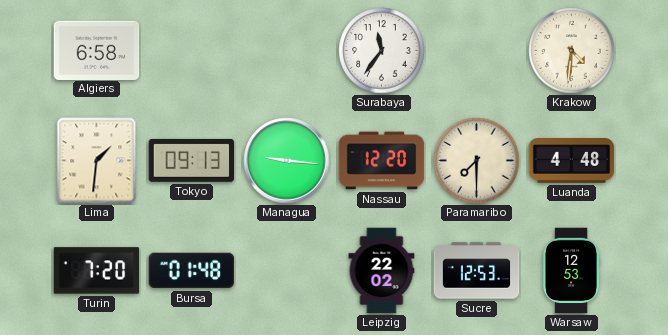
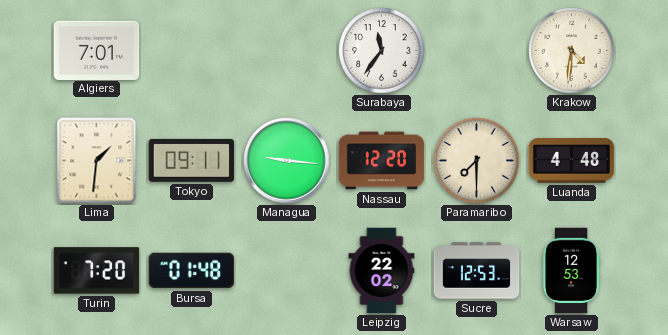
Algiers: 6:58 -> 7:01 (97, 50)
Tokyo: 09:13 -> 09:11 (192, 160)
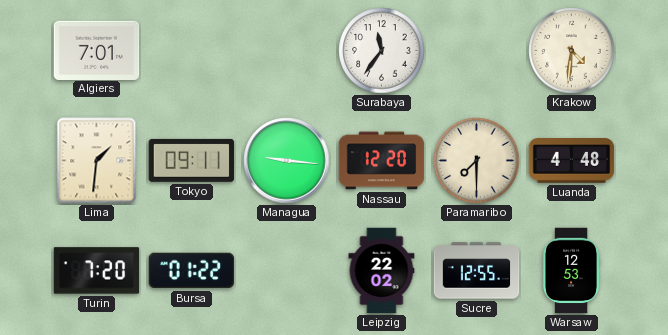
Bursa: 01:48 -> 01:22 (192, 271)
Sucre: 12:53 -> 12:55 (477, 271)
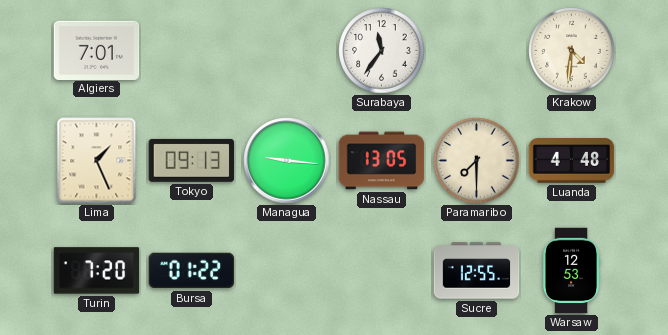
Lima: 1:31 -> 1:26 (97, 161)
Tokyo: 09:11 -> 09:13 (192, 160)
Nassau: 12:20 -> 13:05 (382, 161)
Leipzig: 22:02 -> none (382, 271)
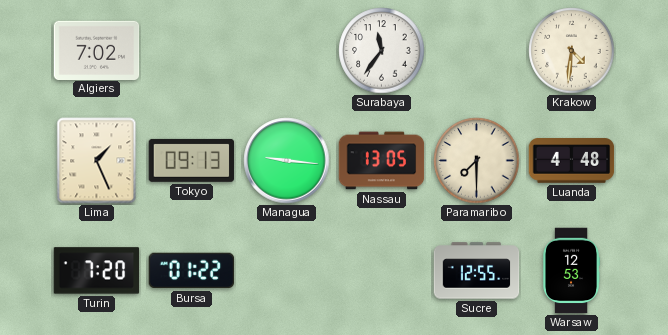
Algiers: 7:01 -> 7:02 (97, 50)
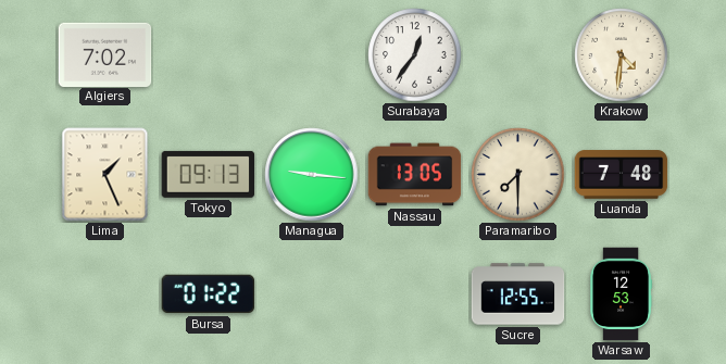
Surabaya: 11:36 -> 12:36 (415, 55)
Luanda: 4:48 -> 7:48 (622, 175)
Turin: 7:20 -> none (97, 271)
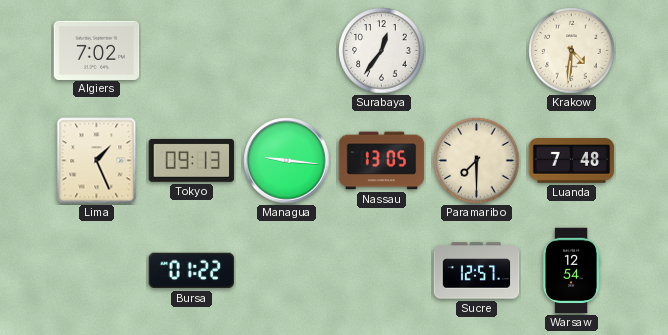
Sucre: 12:55 -> 12:57 (477, 271)
Warsaw: 12:53 -> 12:54 (572, 271)
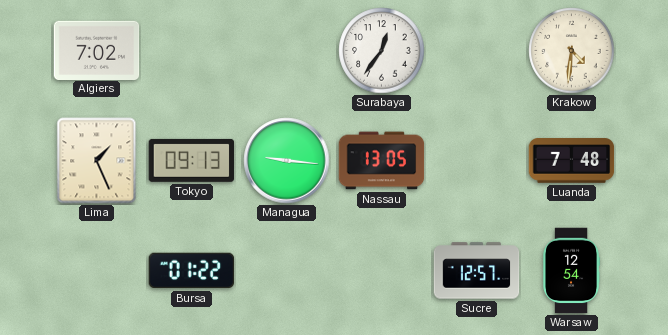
Paramaribo: 7:30 -> none (477, 161)
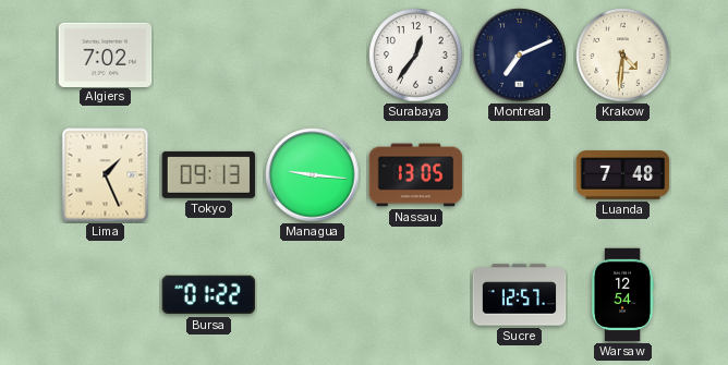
Montreal: none -> 7:11 (520, 56)
